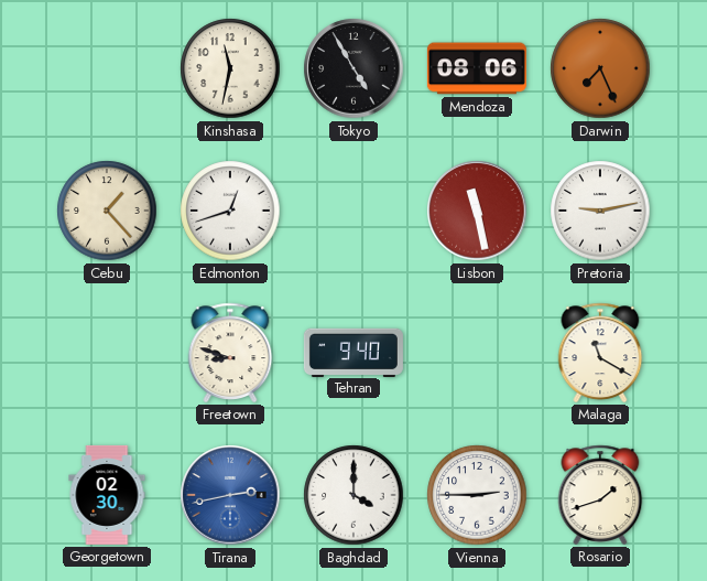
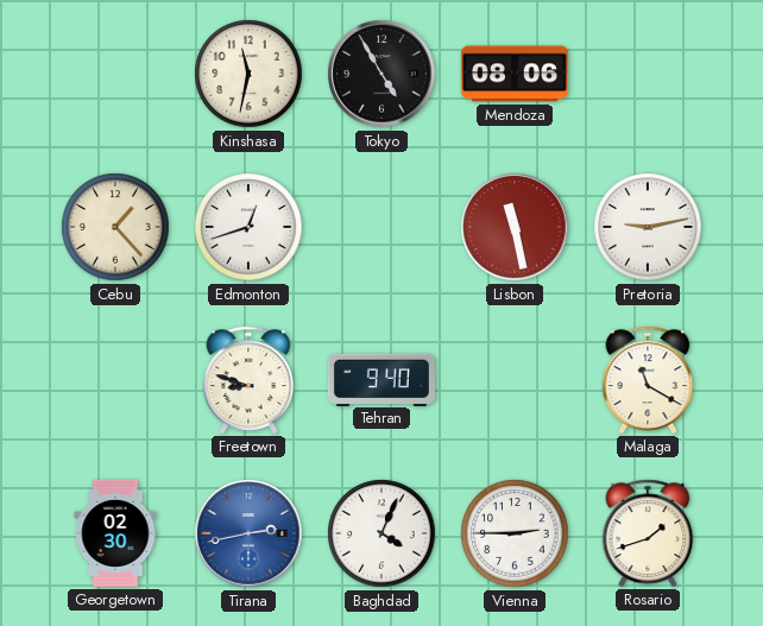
Darwin: 7:26 -> none (600, 68)
Baghdad: 4:00 -> 4:04 (381, 533)
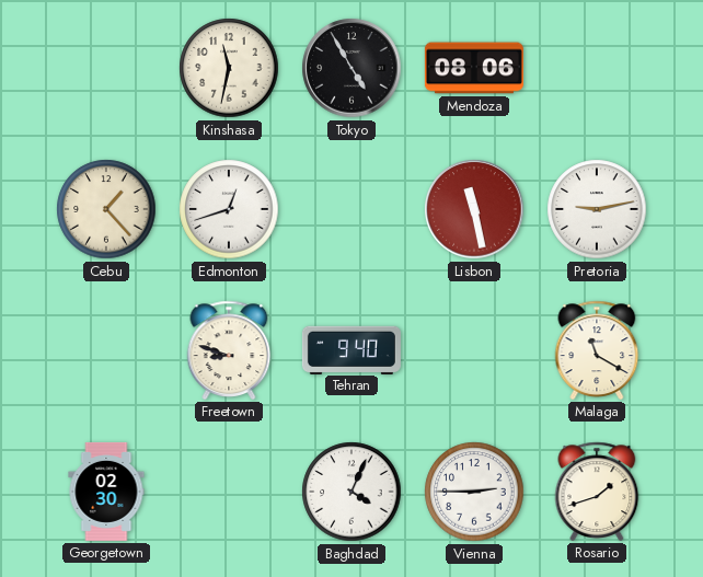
Tirana: 2:43 -> none (248, 533)
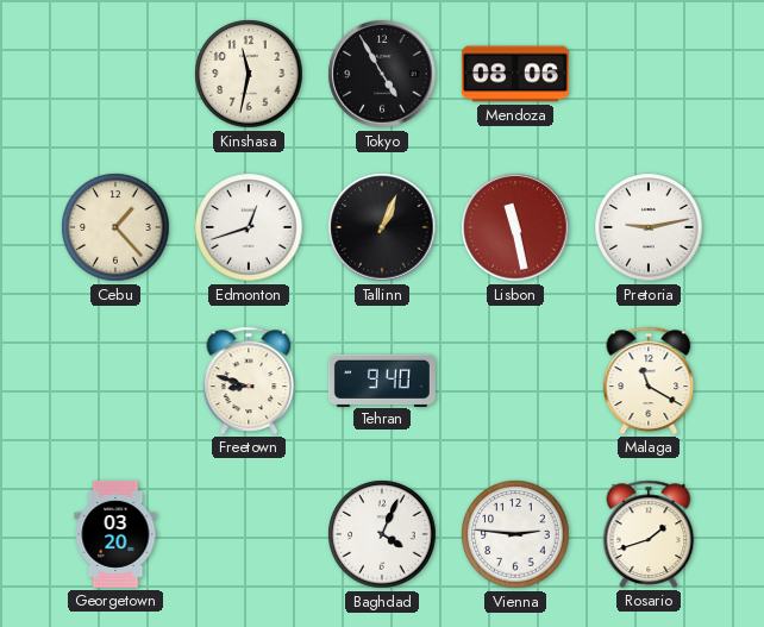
Tallinn: none -> 1:04 (382, 227)
Georgetown: 02:30 -> 03:20 (115, 534)
Vienna: 2:45 -> 2:46 (515, 534)
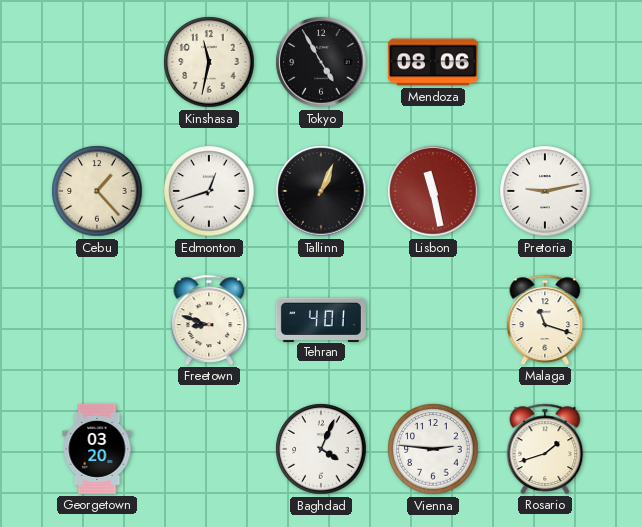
Tehran: 9:40 -> 4:01 (321, 319)
Malaga: 11:20 -> 11:18 (545, 320)
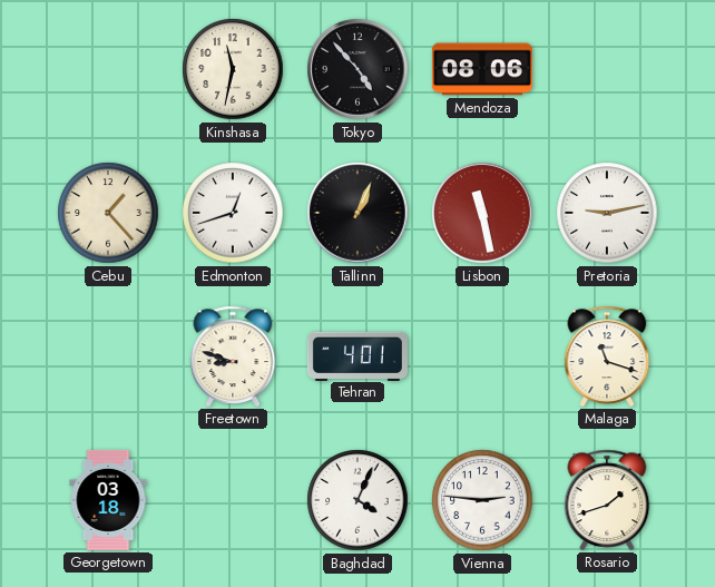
Tokyo: 4:55 -> 4:53 (357, 69)
Georgetown: 03:20 -> 03:18 (108, 500)
